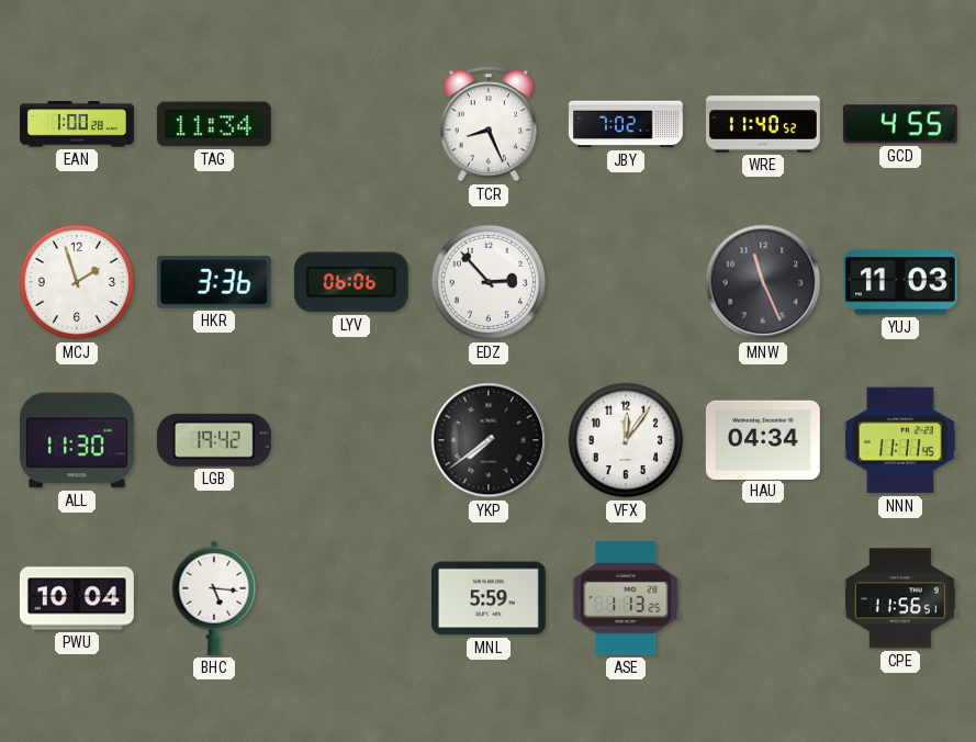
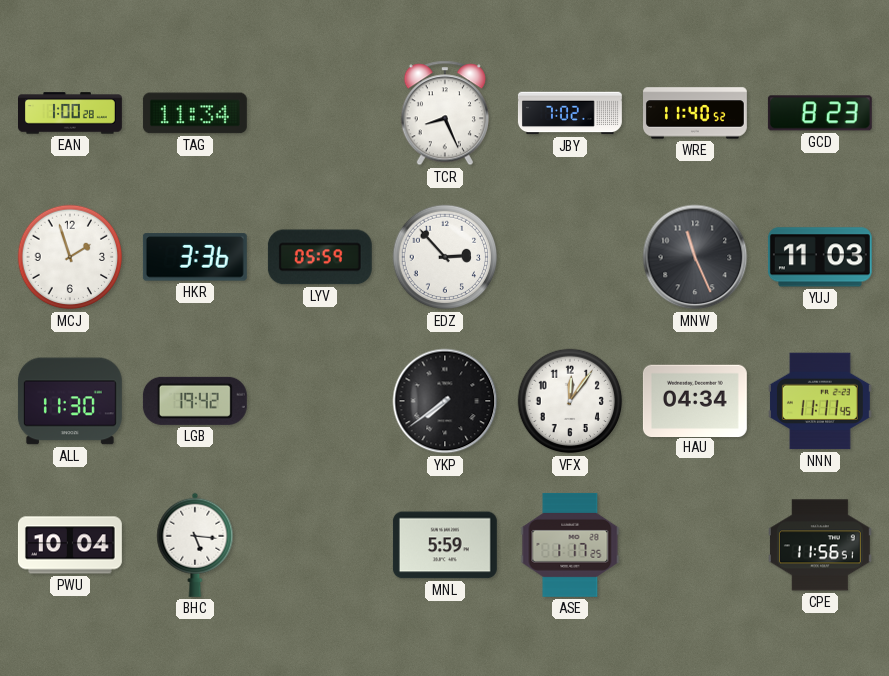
GCD: 4:55 -> 8:23 (820, 113)
LYV: 06:06 -> 05:59 (320, 257)
ASE: 1:13 -> 1:17 (570, 545)
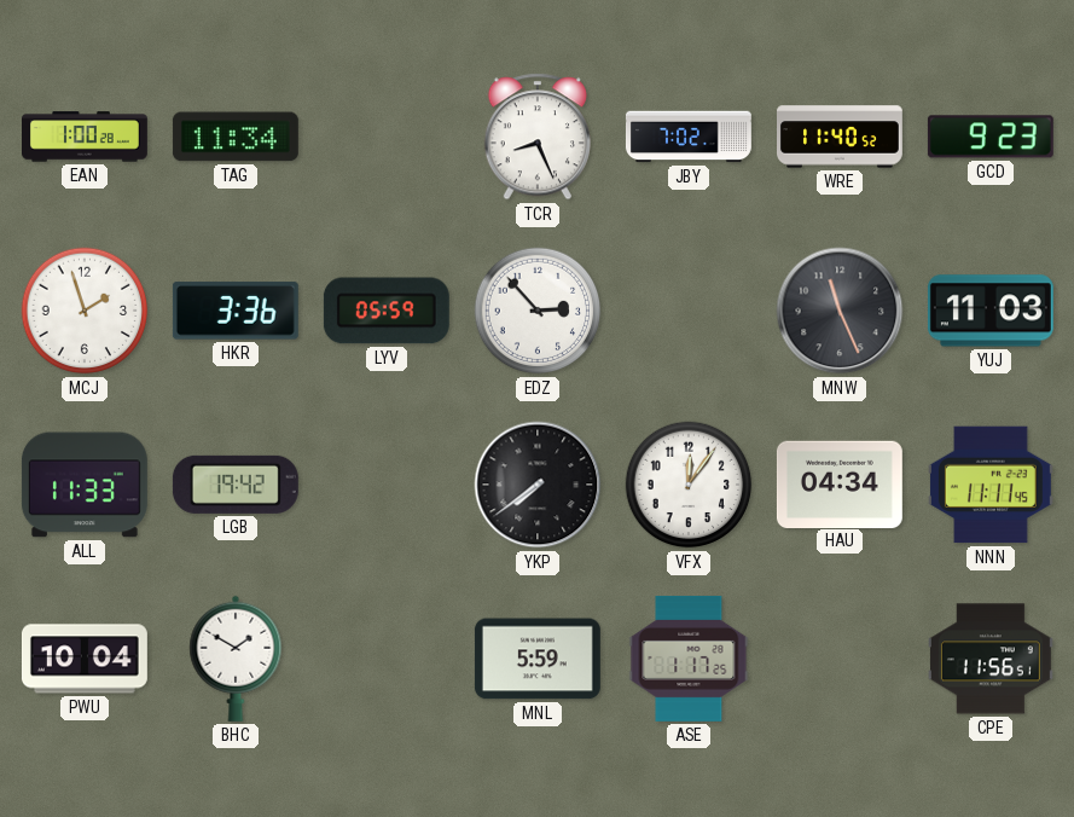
GCD: 8:23 -> 9:23 (991, 137)
ALL: 11:30 -> 11:33 (85, 485)
BHC: 5:16 -> 1:50 (236, 659)
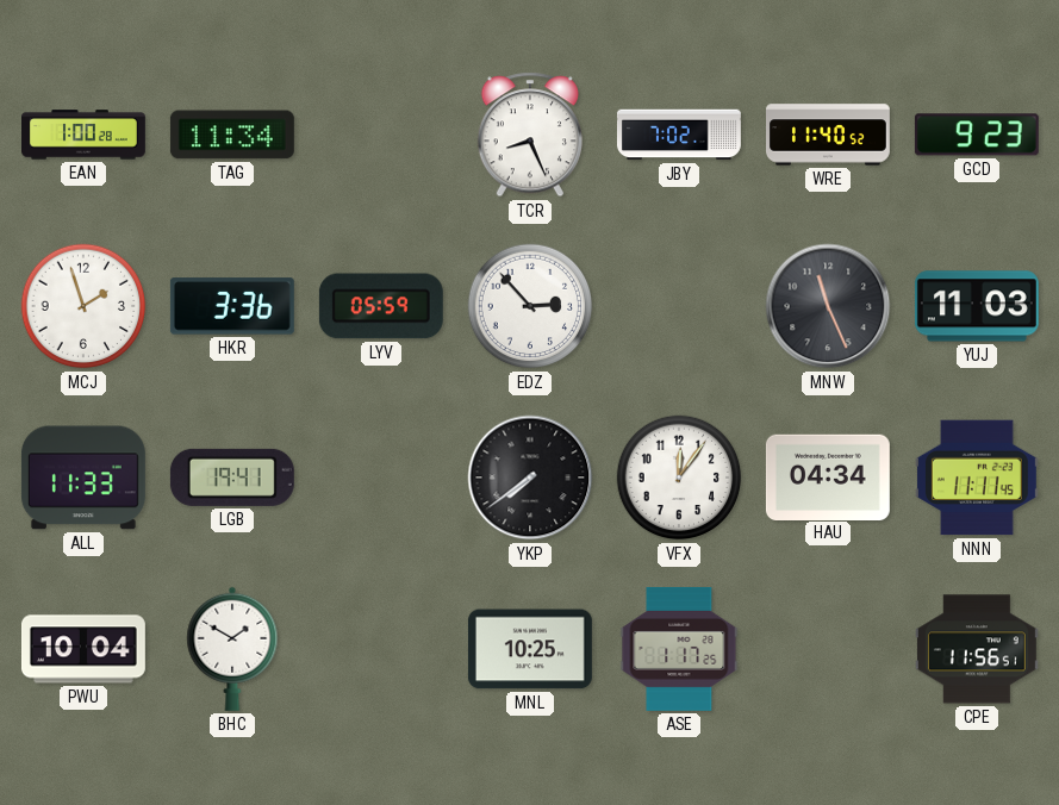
LGB: 19:42 -> 19:41 (232, 478)
MNL: 5:59 -> 10:25 (530, 649)
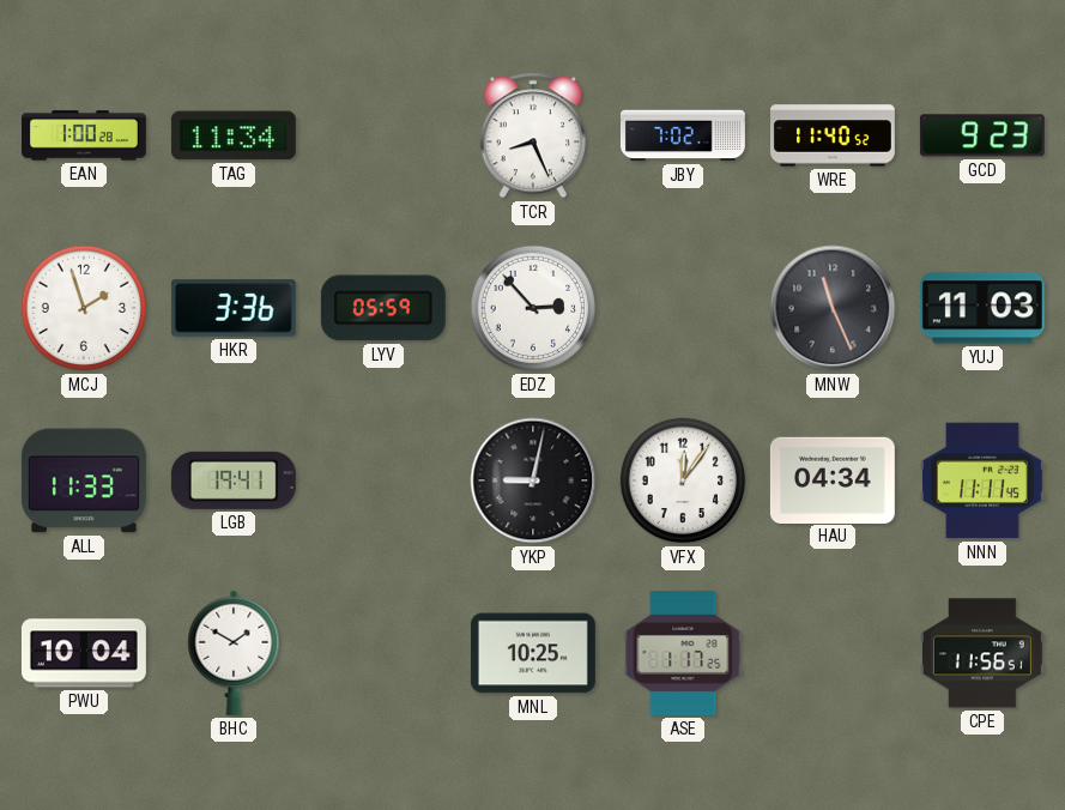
YKP: 7:39 -> 9:02 (533, 480)
